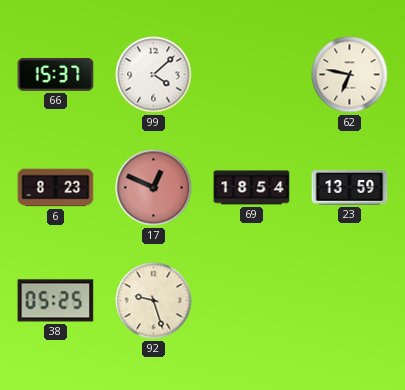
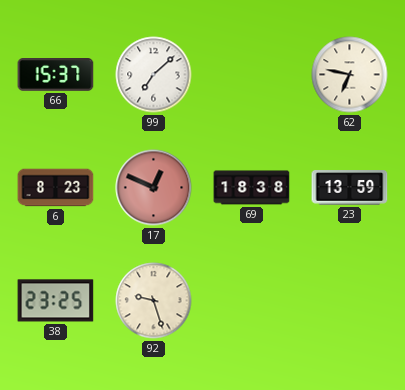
99: 4:08 -> 7:08 (154, 75)
69: 18:54 -> 18:38 (252, 188)
38: 05:25 -> 23:25 (56, 301)
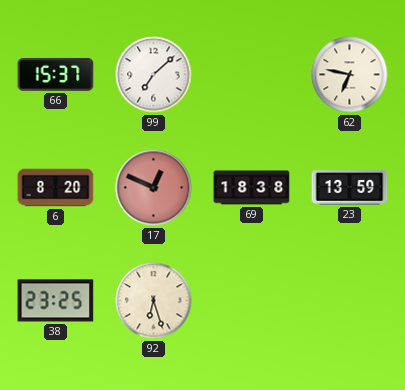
6: 8:23 -> 8:20 (56, 188)
92: 9:27 -> 6:27 (154, 301)
